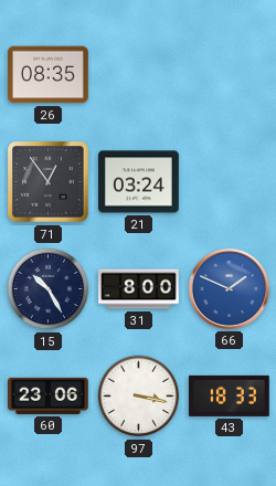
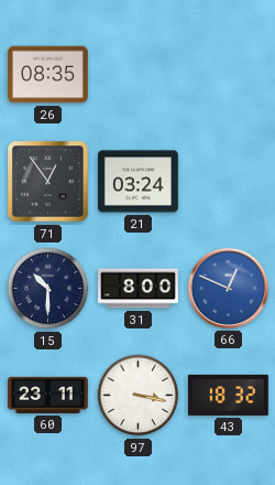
15: 10:25 -> 10:30 (48, 289)
66: 1:49 -> 12:49 (228, 288)
60: 23:06 -> 23:11 (48, 395)
43: 18:33 -> 18:32 (228, 395)
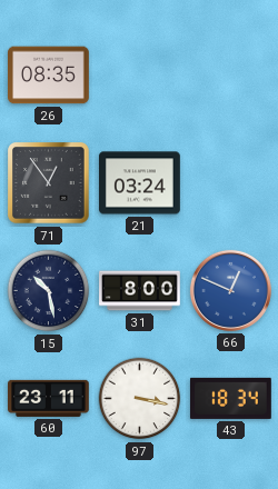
15: 10:30 -> 10:28 (49, 291)
43: 18:32 -> 18:34 (230, 398)
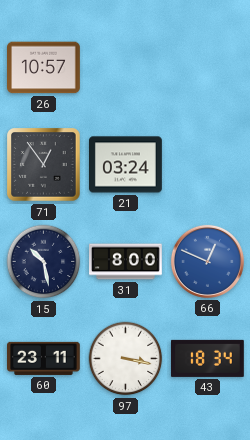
26: 08:35 -> 10:57 (44, 68)
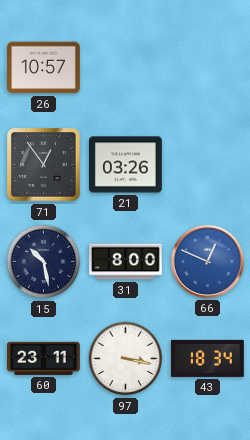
21: 03:24 -> 03:26 (126, 165)
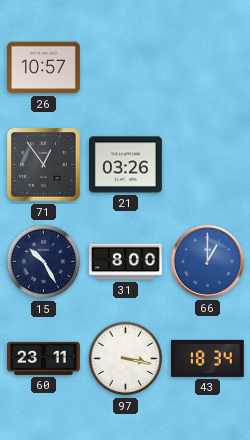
15: 10:28 -> 10:25 (44, 262)
66: 12:49 -> 1:00 (207, 261)
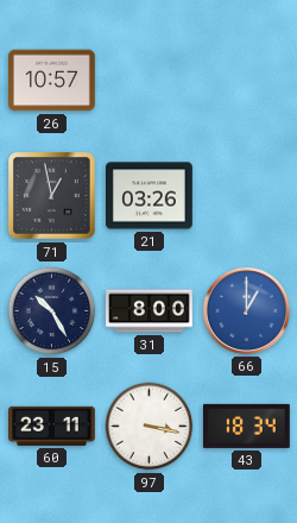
71: 12:54 -> 12:58 (52, 196)
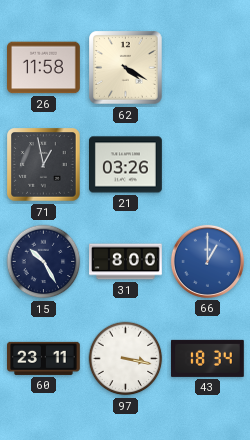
26: 10:57 -> 11:58 (44, 68)
62: none -> 4:20 (126, 68)
